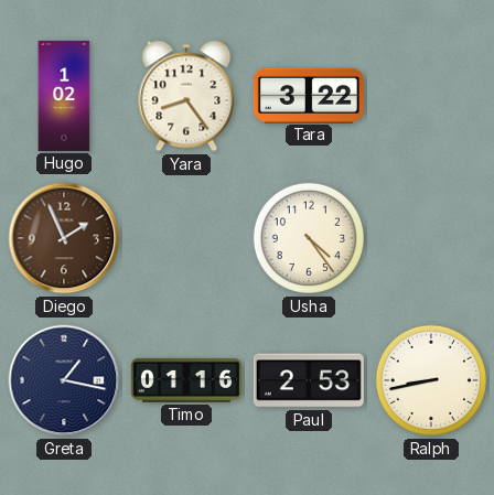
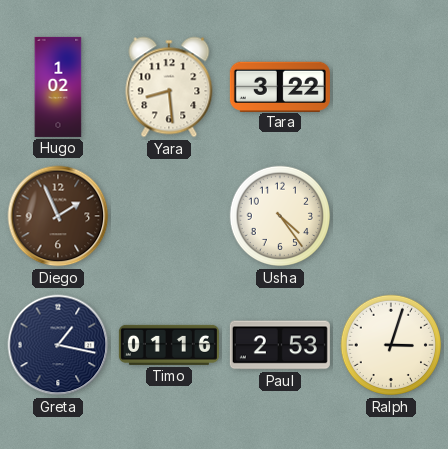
Yara: 8:24 -> 8:29 (169, 87)
Ralph: 8:43 -> 3:03 (391, 345)
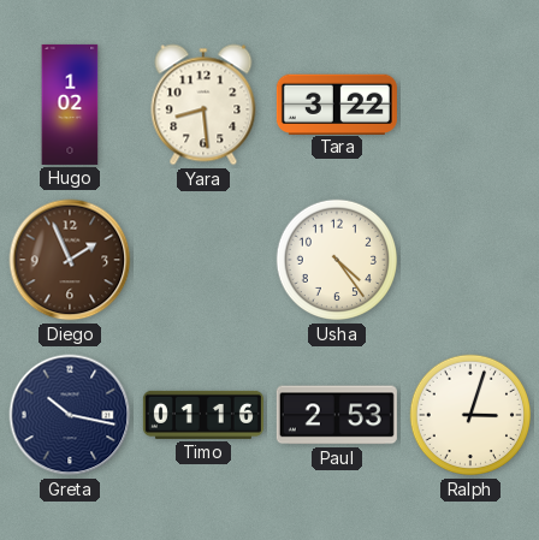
Greta: 1:17 -> 10:17 (70, 415)
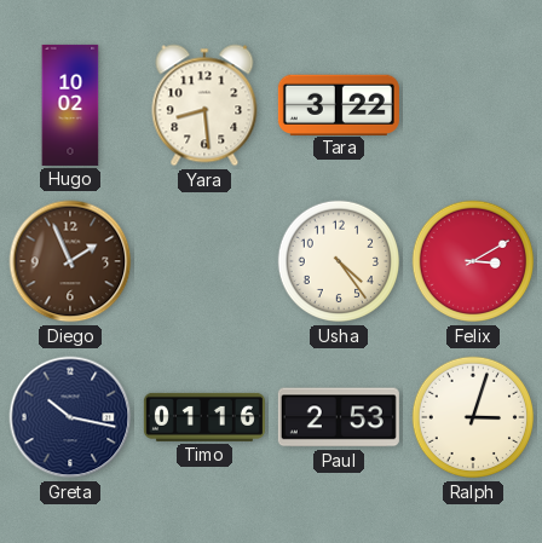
Hugo: 1:02 -> 10:02 (70, 105)
Felix: none -> 3:10 (473, 261)
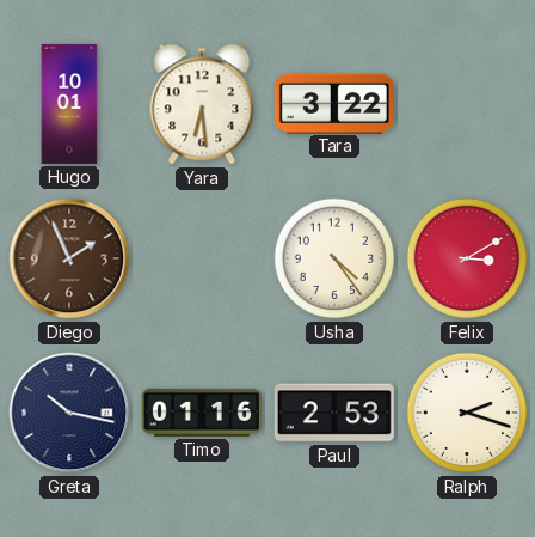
Hugo: 10:02 -> 10:01 (69, 104)
Yara: 8:29 -> 6:29 (202, 104)
Ralph: 3:03 -> 2:18 (467, 413)
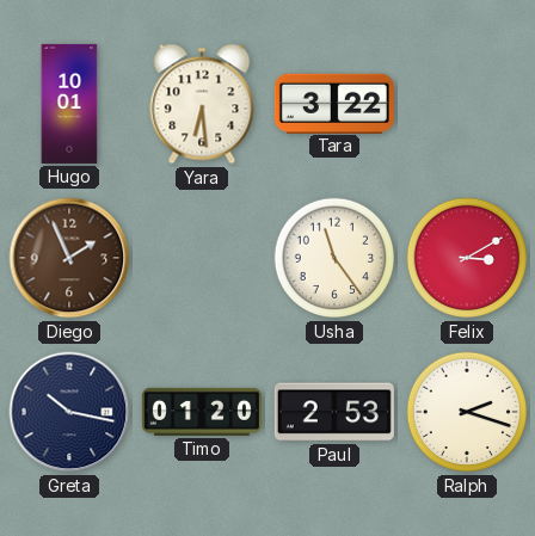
Usha: 4:24 -> 11:24 (334, 258)
Timo: 01:16 -> 01:20 (202, 412)
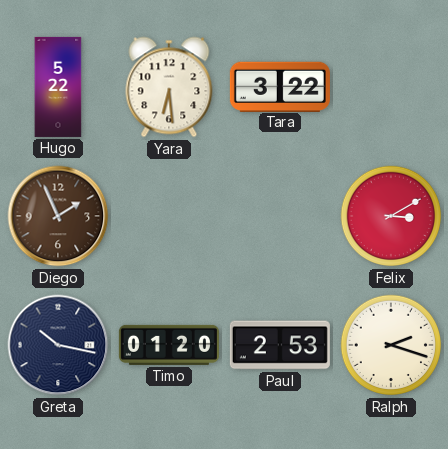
Hugo: 10:01 -> 5:22 (58, 87)
Usha: 11:24 -> none (334, 258)
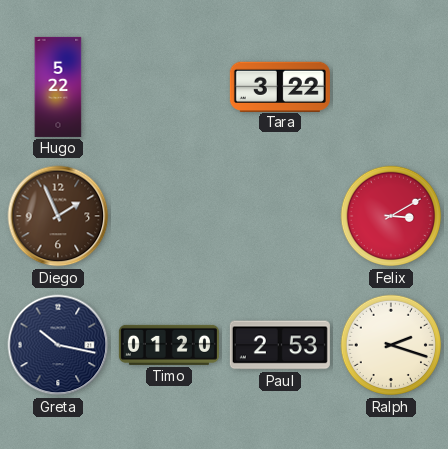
Yara: 6:29 -> none (169, 87)
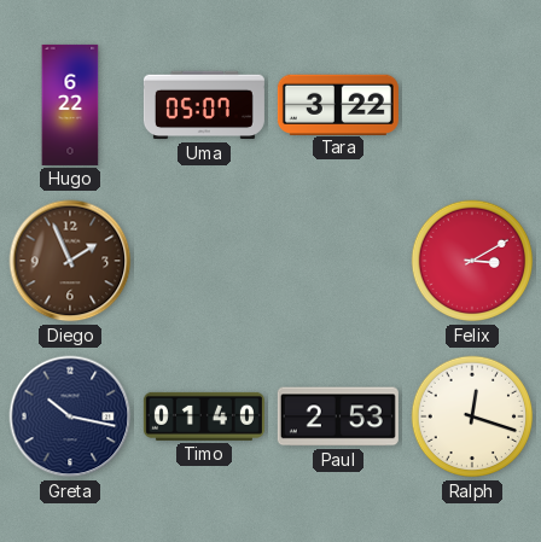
Hugo: 5:22 -> 6:22 (70, 105)
Uma: none -> 05:07 (204, 105)
Timo: 01:20 -> 01:40 (204, 416)
Ralph: 2:18 -> 12:18 (472, 416)
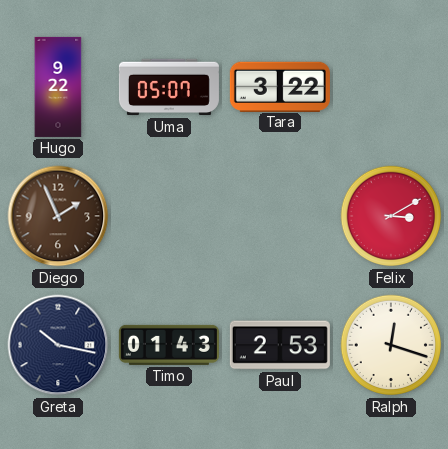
Hugo: 6:22 -> 9:22 (58, 87)
Timo: 01:40 -> 01:43 (169, 345)
